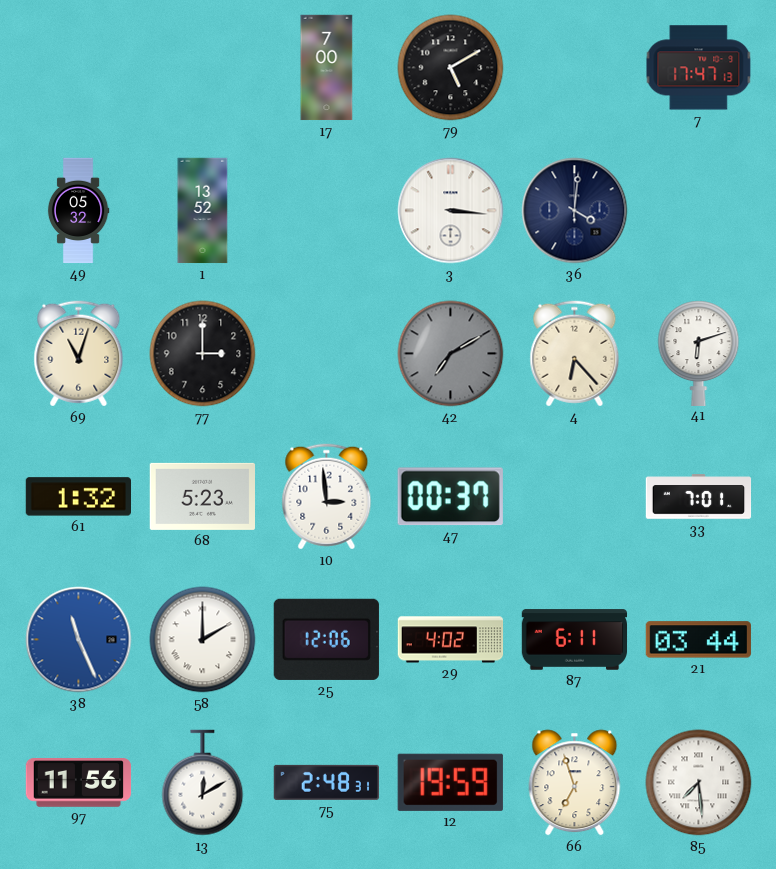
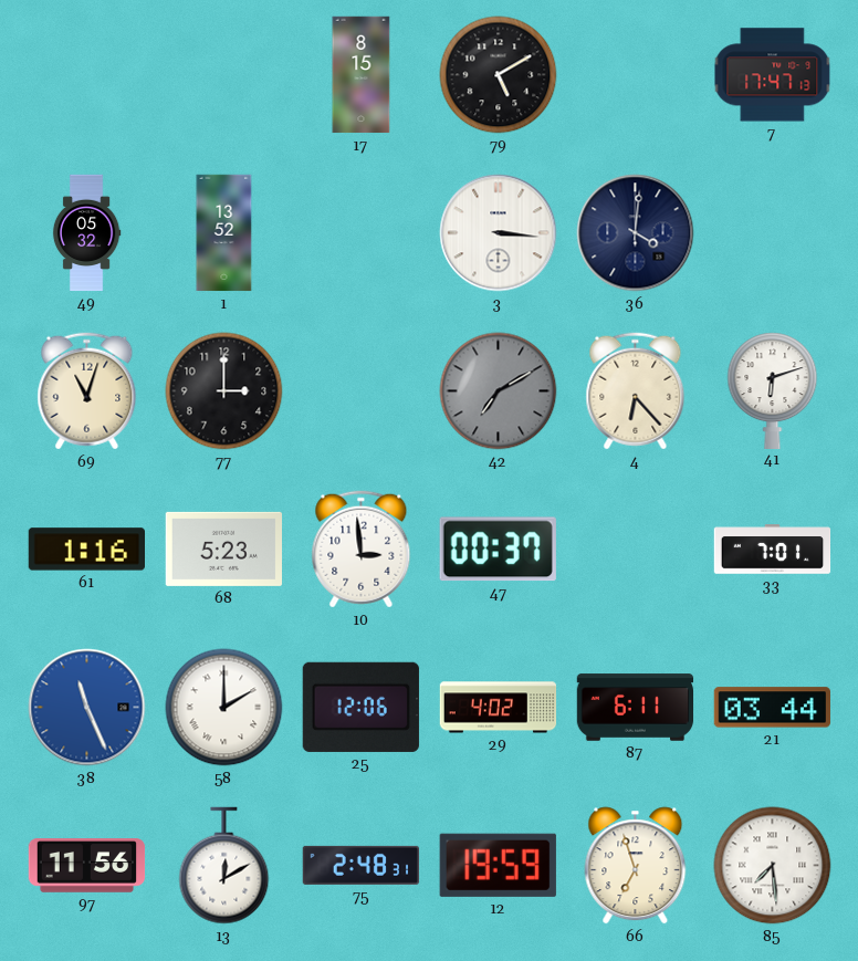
17: 7:00 -> 8:15 (362, 75)
61: 1:32 -> 1:16 (86, 550)
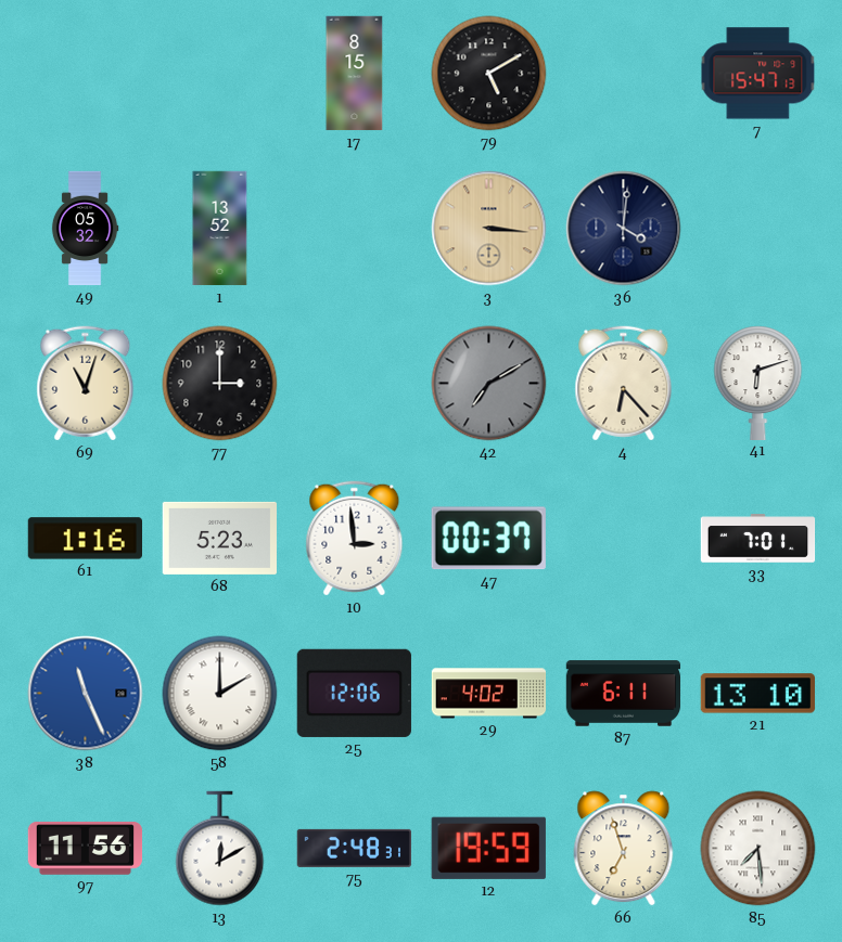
7: 17:47 -> 15:47 (758, 74)
3 dial: white -> champagne (489, 229)
21: 03:44 -> 13:10 (757, 694)
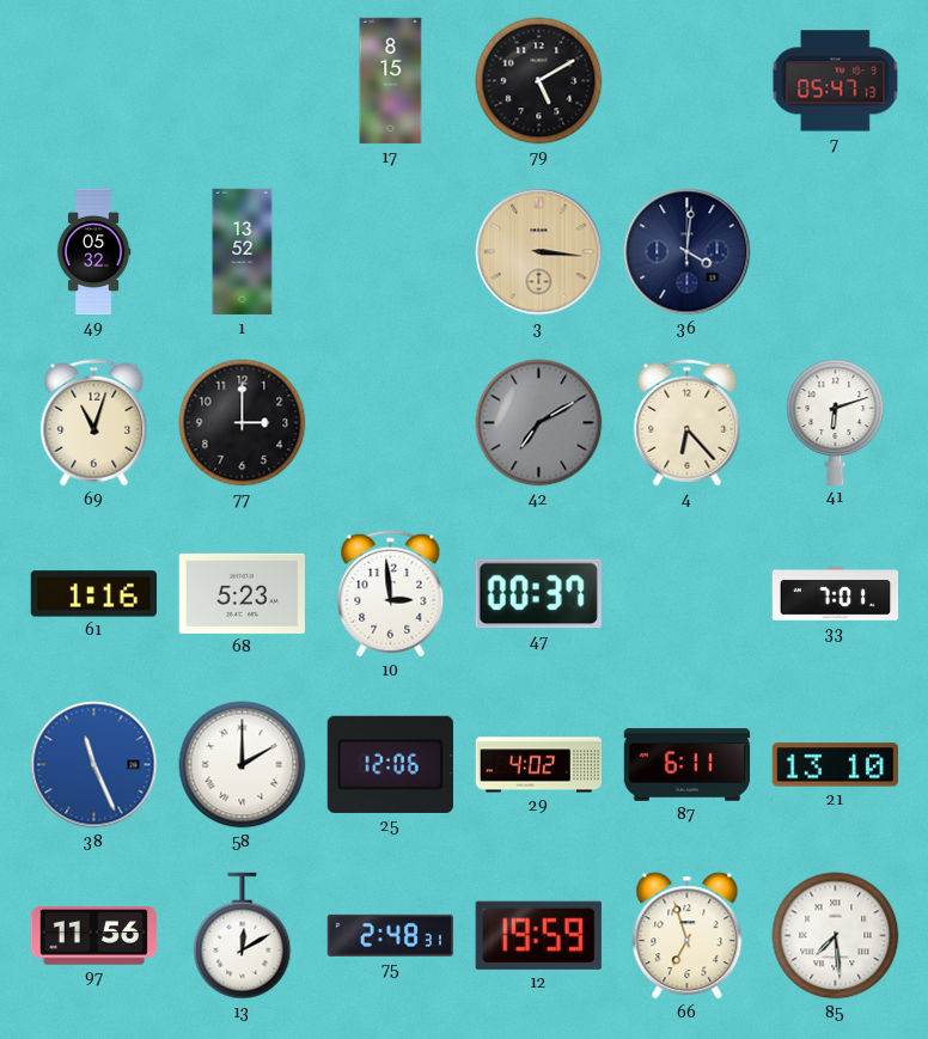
7: 15:47 -> 05:47 (836, 81)
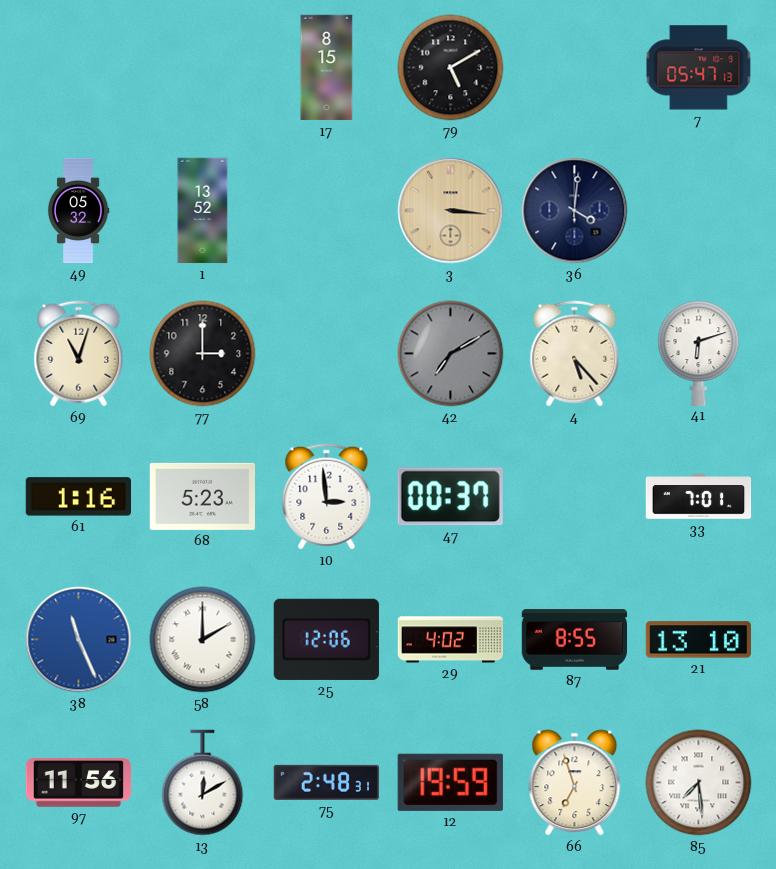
4: 6:23 -> 5:23 (575, 354)
87: 6:11 -> 8:55 (575, 640)
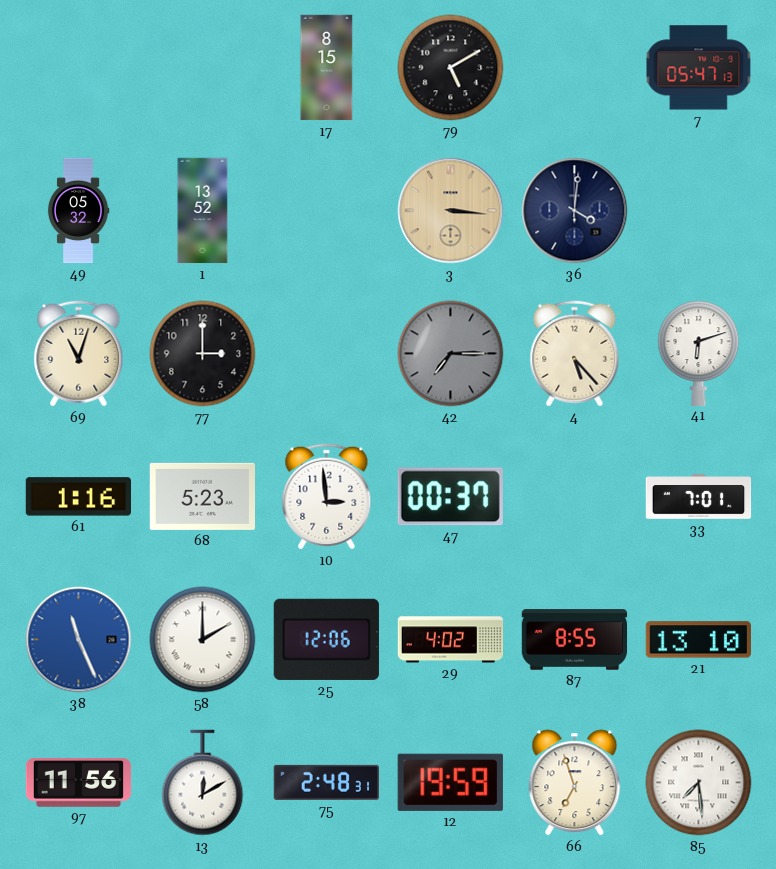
42: 7:10 -> 7:15 (451, 354)
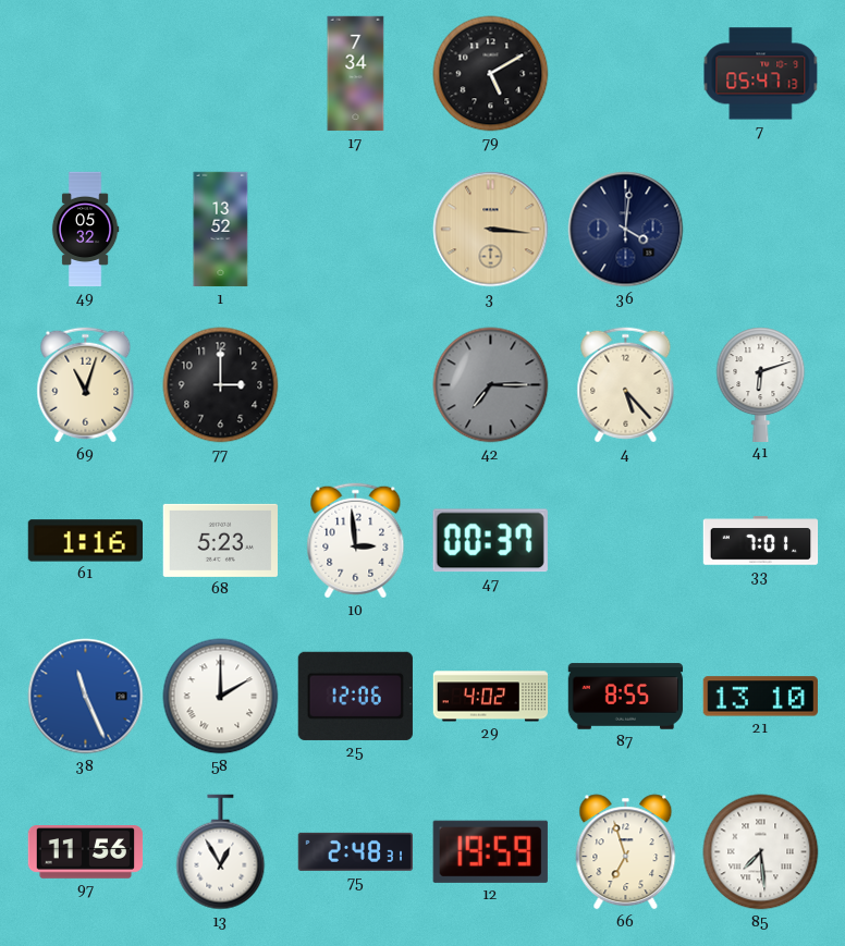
17: 8:15 -> 7:34 (356, 74)
13: 12:10 -> 12:55 (221, 852)
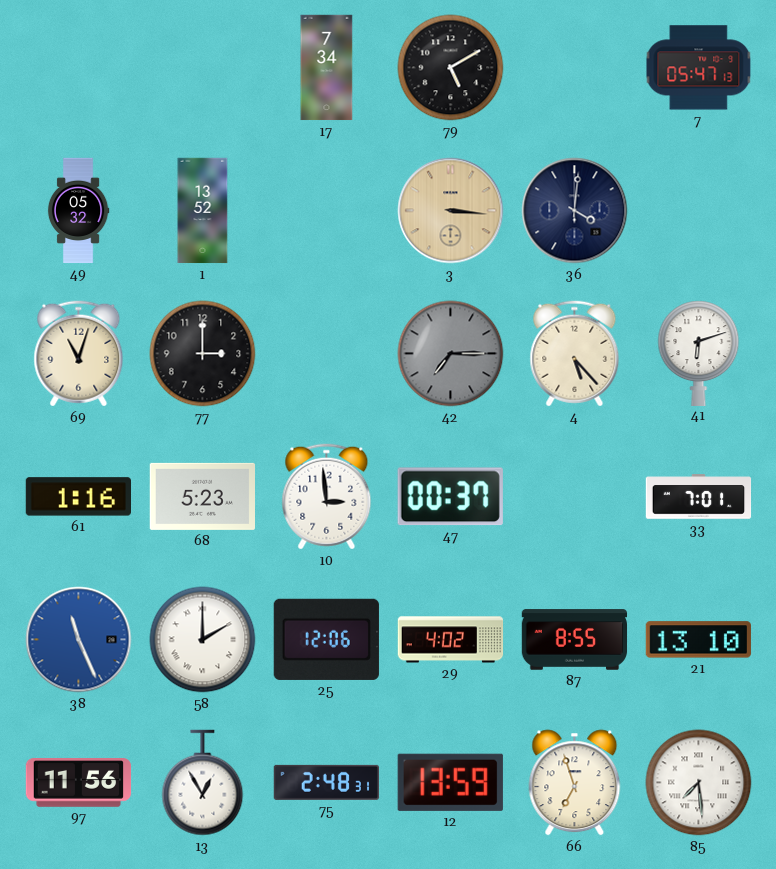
12: 19:59 -> 13:59 (450, 782)
